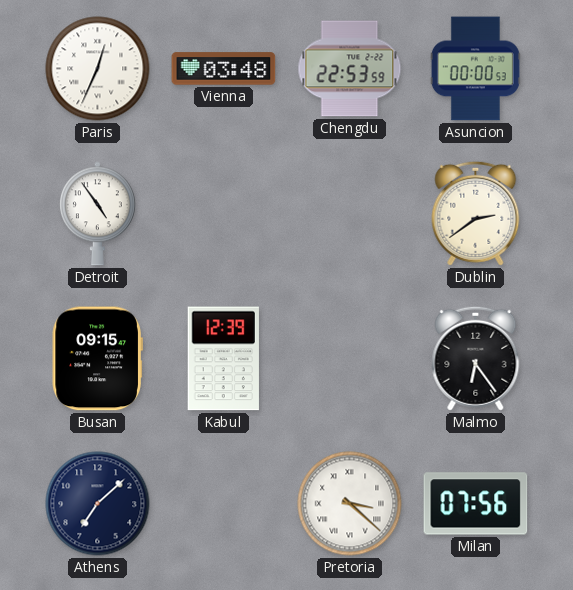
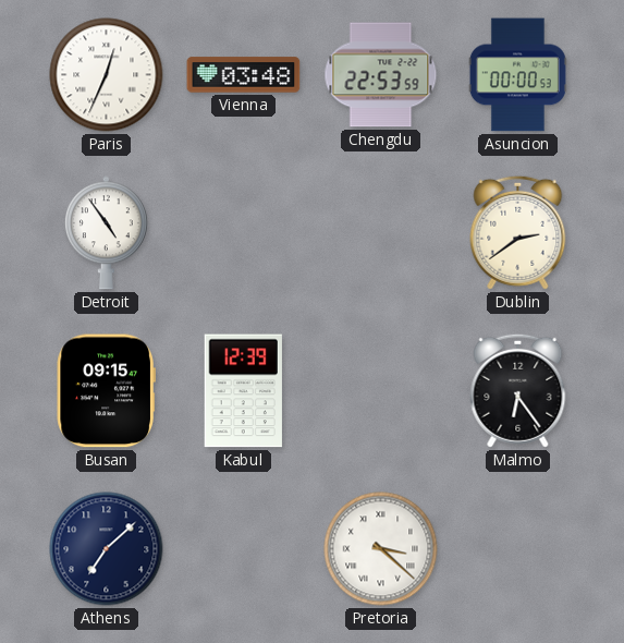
Milan: 07:56 -> none (476, 504)
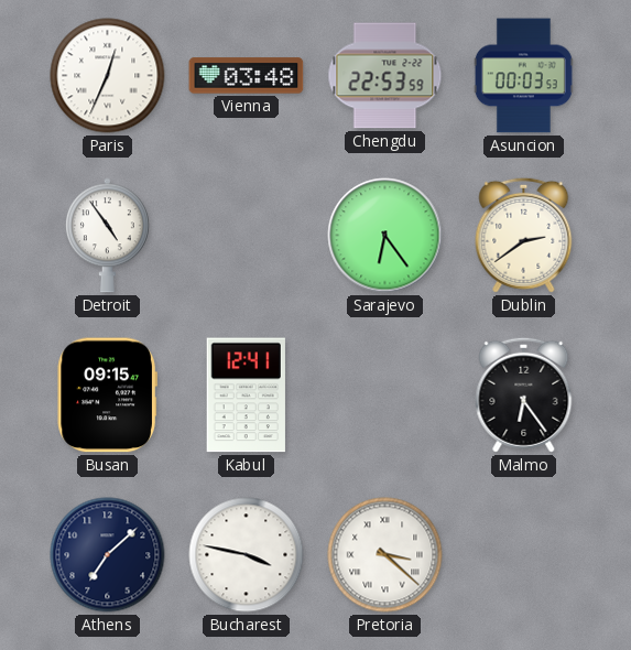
Asuncion: 00:00 -> 00:03 (523, 76)
Sarajevo: none -> 6:24 (385, 236)
Kabul: 12:39 -> 12:41 (246, 396)
Bucharest: none -> 3:47 (247, 555)
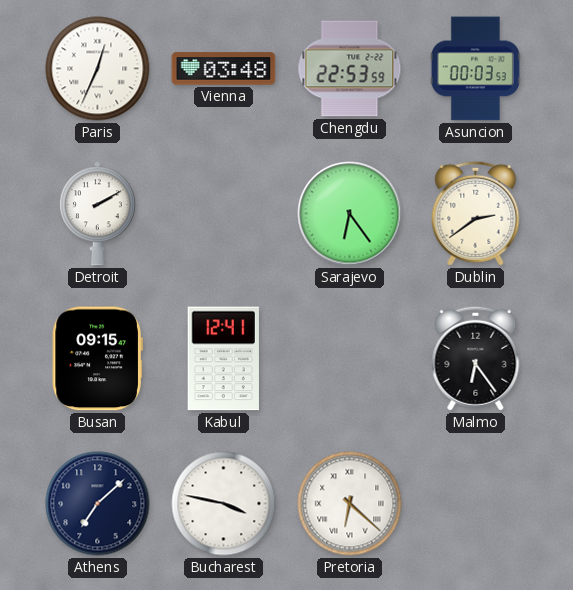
Detroit: 4:54 -> 2:10 (97, 214)
Pretoria: 3:22 -> 6:22 (350, 504)
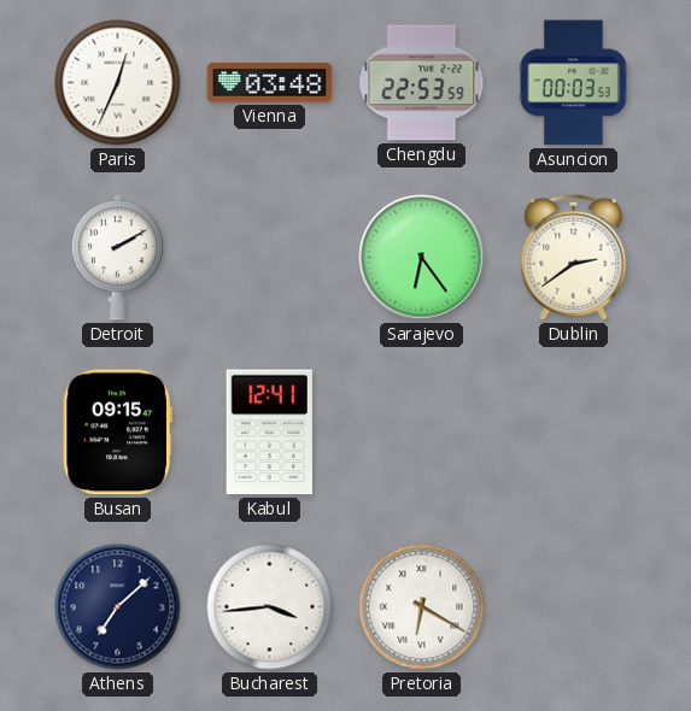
Malmo: 6:24 -> none (476, 358)
Bucharest: 3:47 -> 3:44 (270, 607)
Pretoria: 6:22 -> 6:20 (422, 607)
